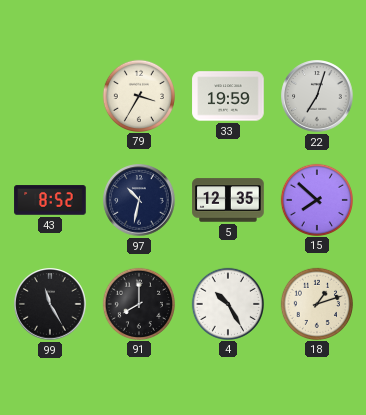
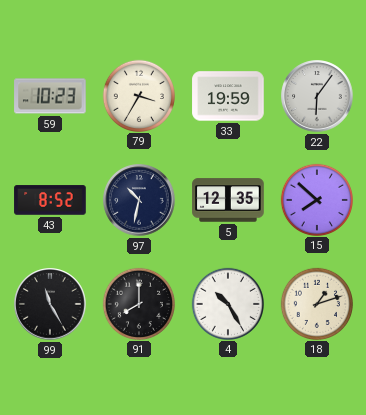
59: none -> 10:23 (50, 96)
22: 7:03 -> 6:06 (317, 96)
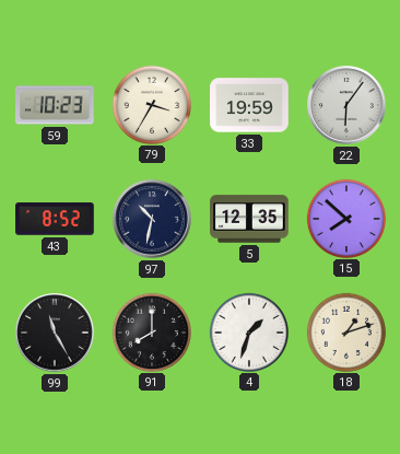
4: 10:25 -> 1:33 (248, 331)
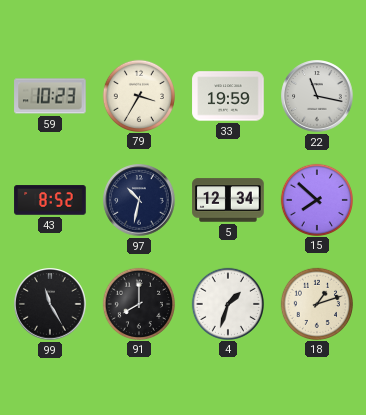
22: 6:06 -> 11:17 (317, 96)
5: 12:35 -> 12:34 (228, 200)
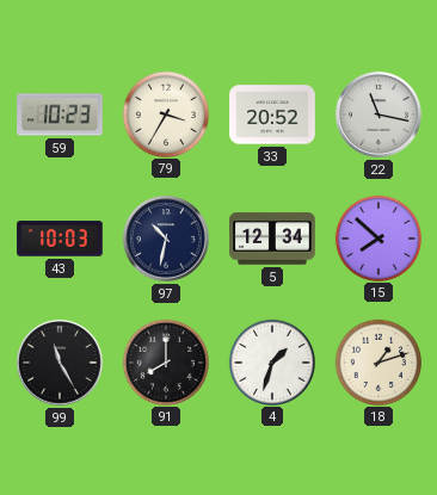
33: 19:59 -> 20:52 (272, 115)
43: 8:52 -> 10:03 (60, 239)
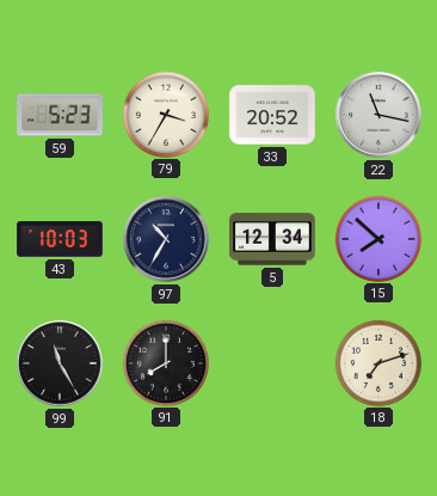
59: 10:23 -> 5:23 (60, 115)
97: 10:32 -> 10:35 (166, 239)
4: 1:33 -> none (271, 361)
18: 1:12 -> 7:12 (377, 362)
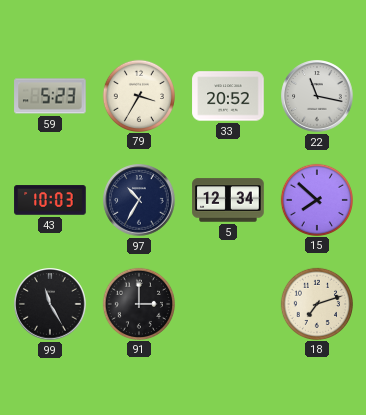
91: 8:00 -> 3:00 (138, 303)
